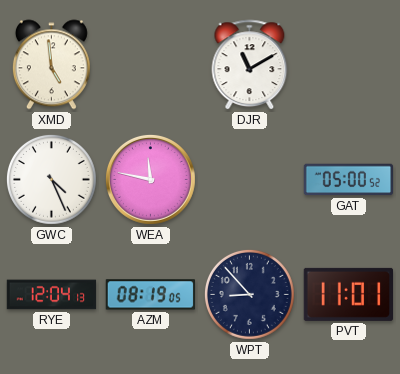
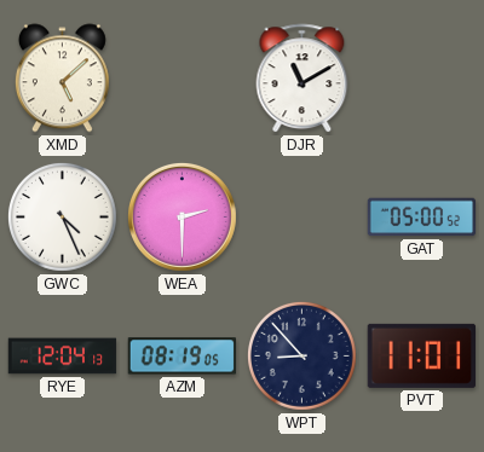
XMD: 4:59 -> 5:08 (62, 79)
WEA: 11:47 -> 2:30 (181, 216)
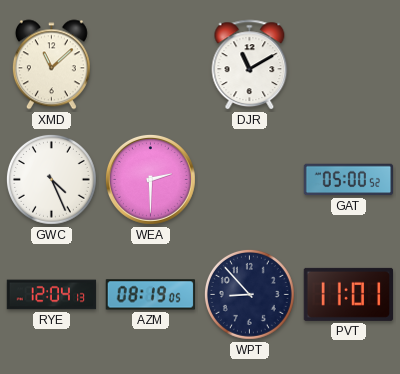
XMD: 5:08 -> 11:08 (51, 65)
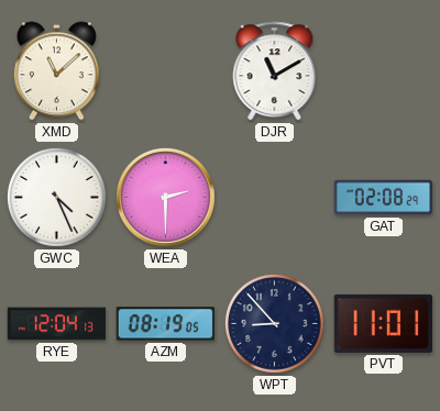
GAT: 05:00 -> 02:08 (384, 198)
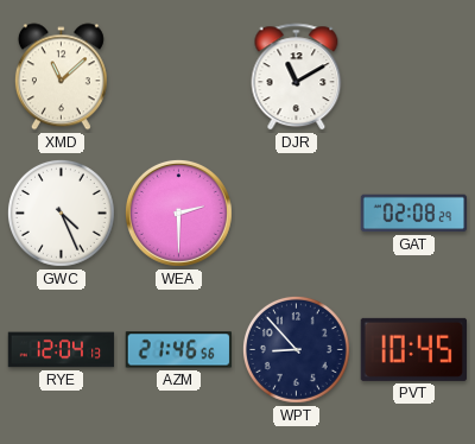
AZM: 08:19 -> 21:46 (179, 350)
PVT: 11:01 -> 10:45 (414, 349)
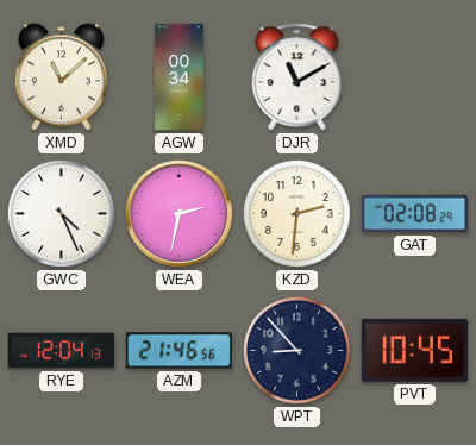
AGW: none -> 00:34 (180, 77)
WEA: 2:30 -> 2:32 (178, 213)
KZD: none -> 2:31 (297, 214)
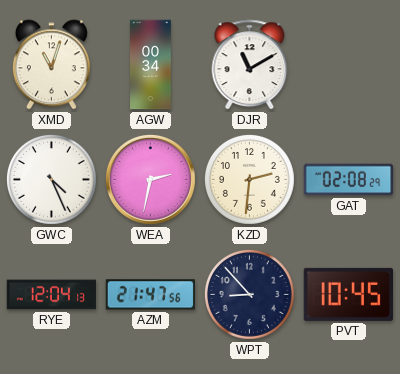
XMD: 11:08 -> 11:03 (51, 65)
AZM: 21:46 -> 21:47 (151, 295)
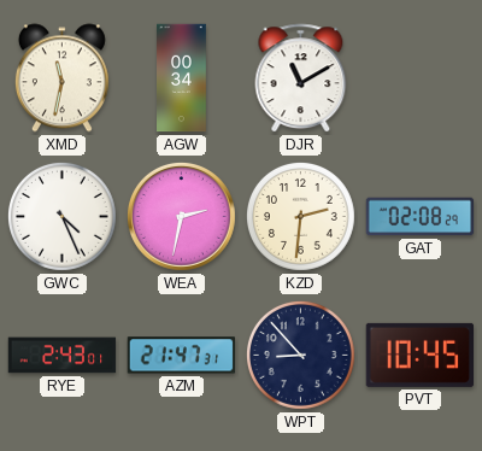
XMD: 11:03 -> 11:32 (61, 78)
RYE: 12:04 -> 2:43 (63, 356)
AZM: 21:47:56 -> 21:47:31 (182, 356)
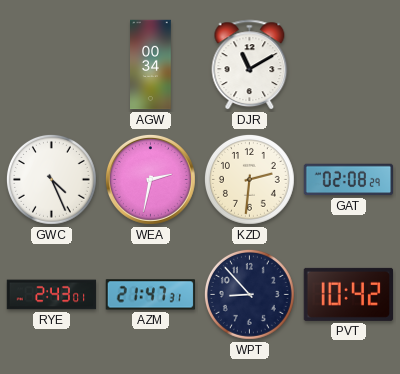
XMD: 11:32 -> none (61, 78)
PVT: 10:45 -> 10:42 (349, 294)
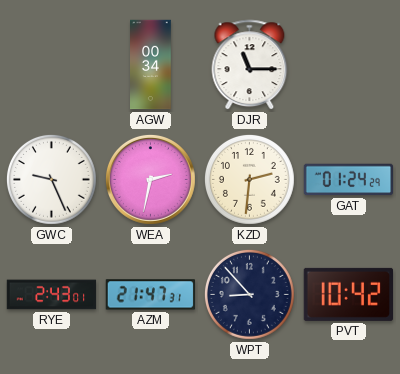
DJR: 11:10 -> 11:15 (250, 65)
GWC: 4:26 -> 9:26 (52, 180)
GAT: 02:08 -> 01:24 (349, 180)
